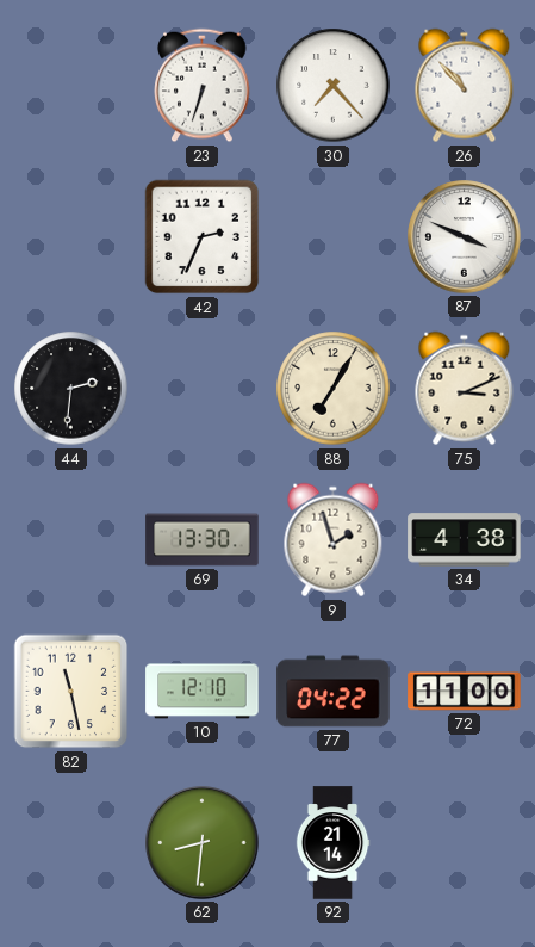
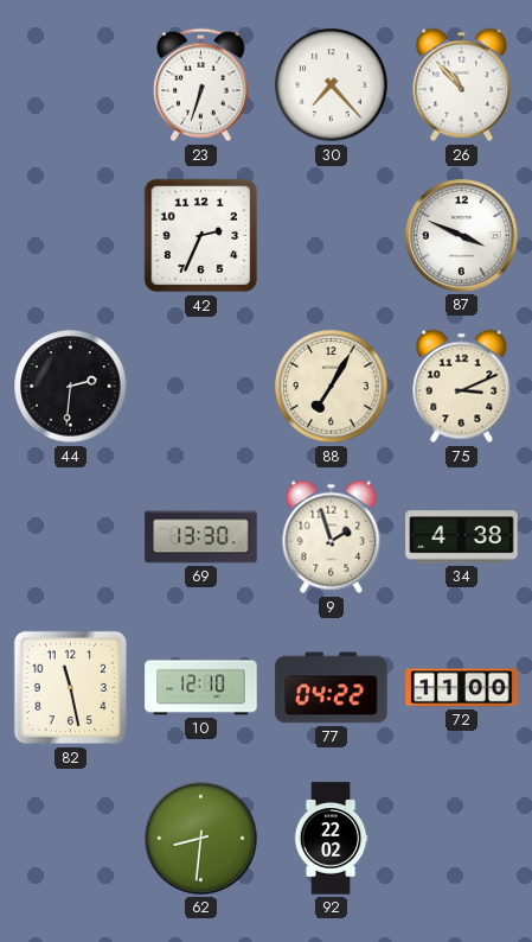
92: 21:14 -> 22:02 (331, 839)
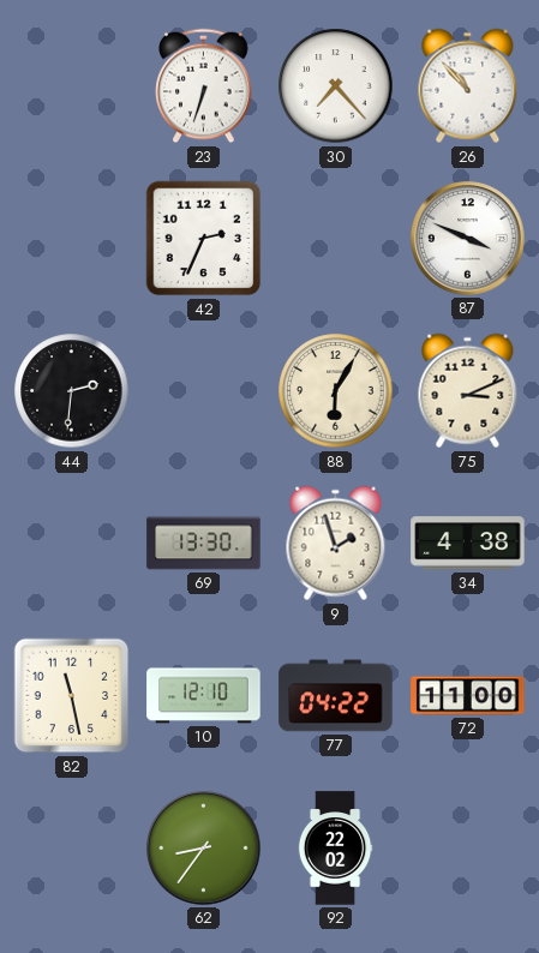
88: 7:05 -> 6:05 (336, 391)
62: 8:31 -> 8:36 (204, 849)
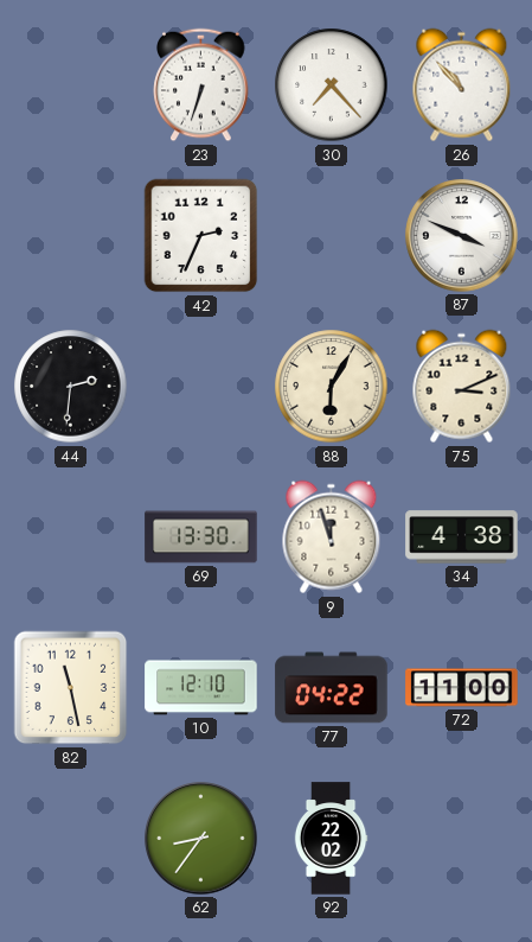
9: 1:57 -> 11:57 (332, 537)
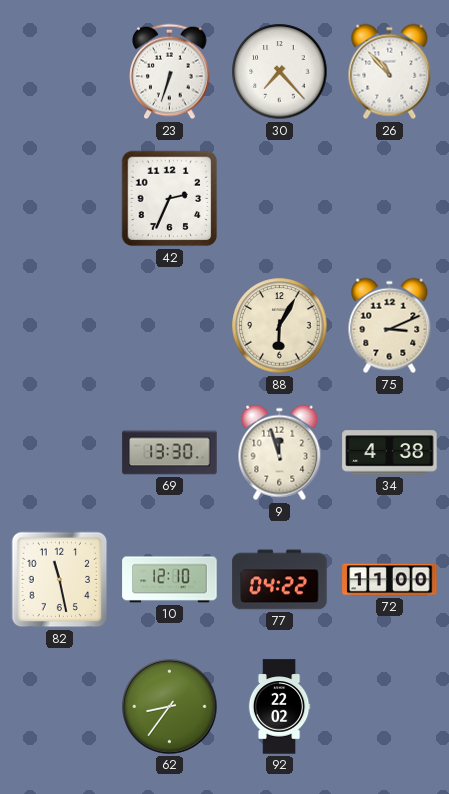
87: 3:49 -> none (462, 236)
44: 2:31 -> none (71, 387)
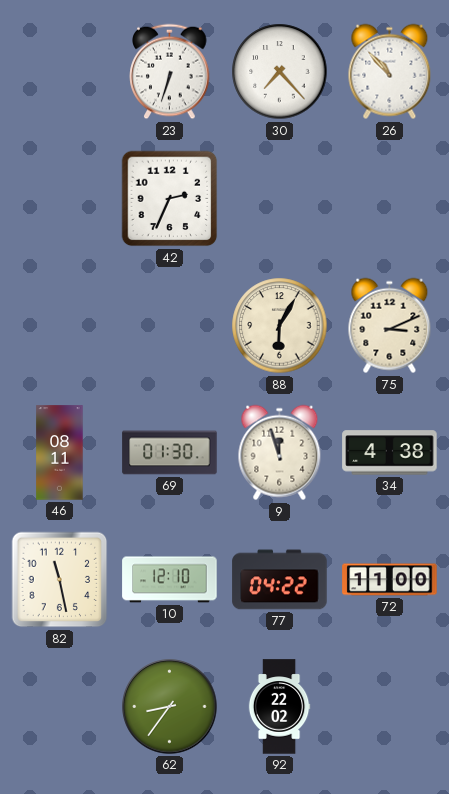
46: none -> 08:11 (60, 453)
69: 13:30 -> 01:30 (170, 453)
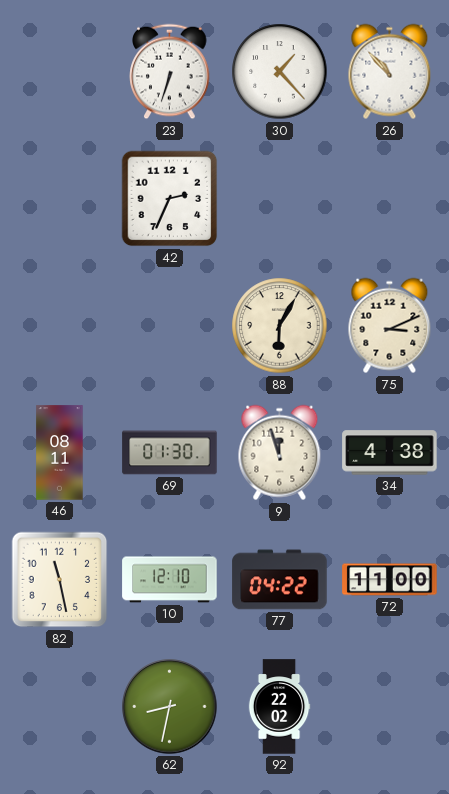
30: 7:23 -> 1:23 (280, 72)
62: 8:36 -> 8:32 (170, 707)
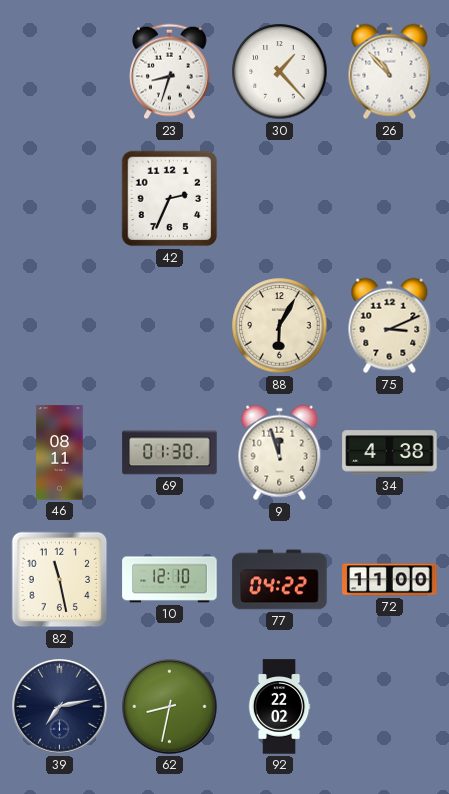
23: 6:33 -> 8:33 (170, 72)
39: none -> 7:13 (60, 707)
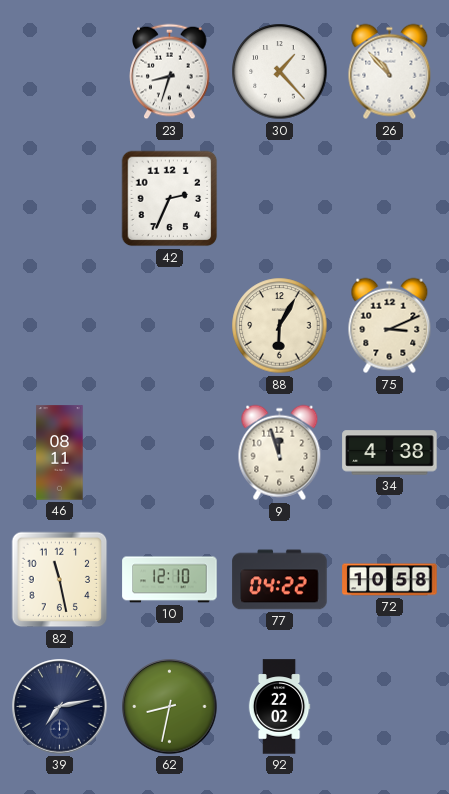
69: 01:30 -> none (170, 453)
72: 11:00 -> 10:58 (390, 580)
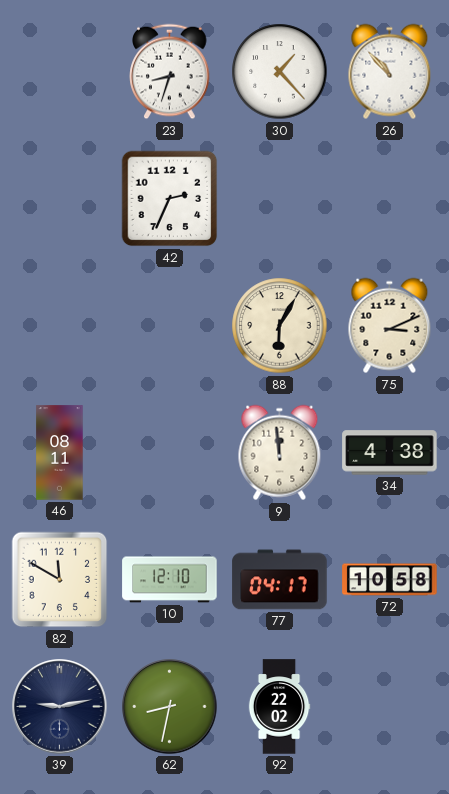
9: 11:57 -> 11:59 (280, 453)
82: 11:28 -> 11:50 (60, 580)
77: 04:22 -> 04:17 (280, 580)
39: 7:13 -> 9:13 (60, 707)
